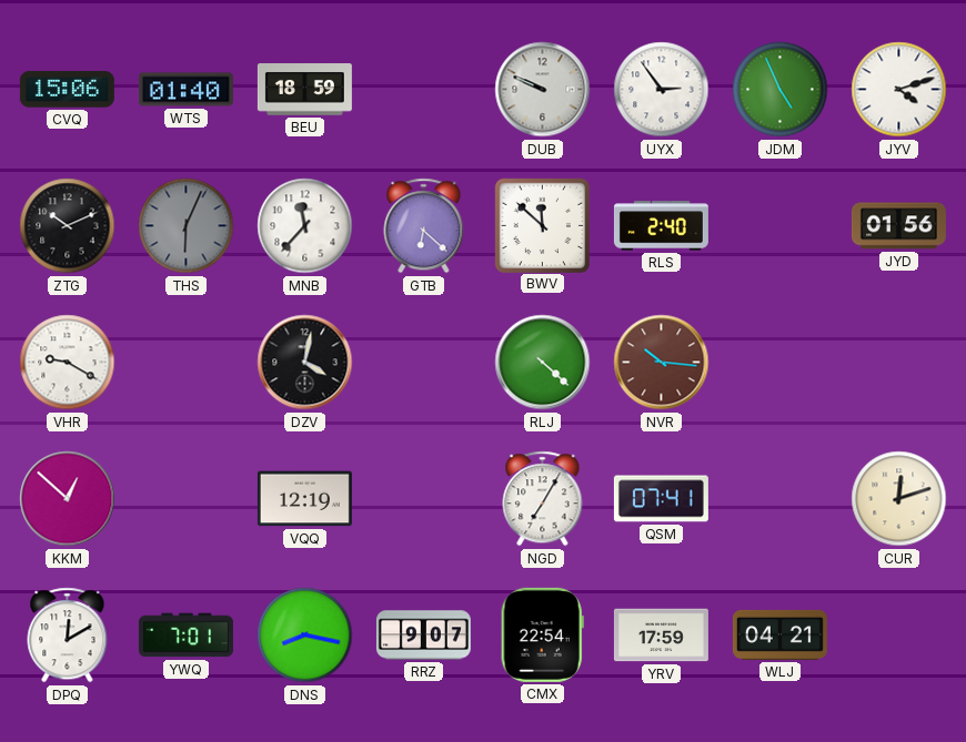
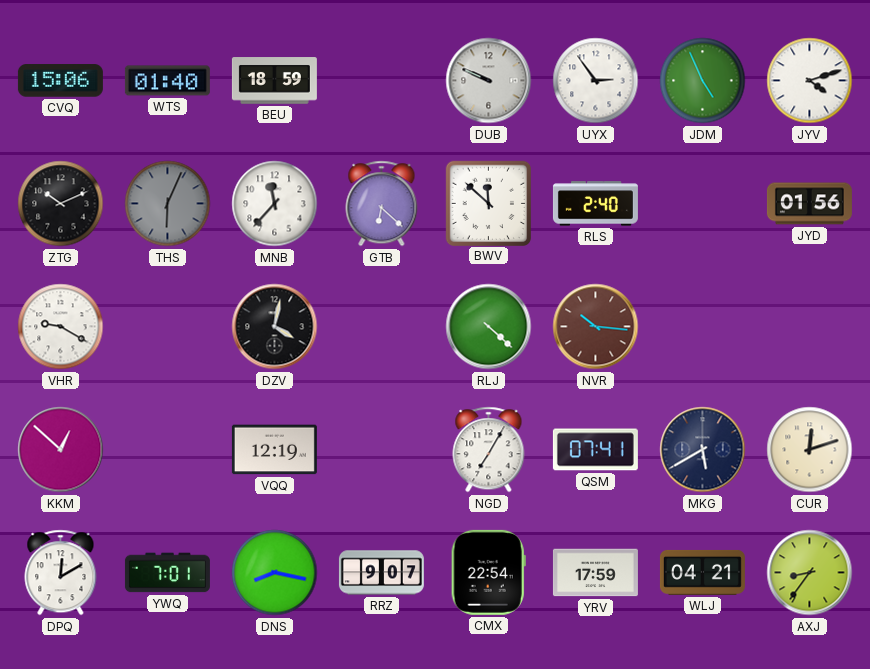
MKG: none -> 5:40 (703, 450)
AXJ: none -> 8:36 (810, 573)
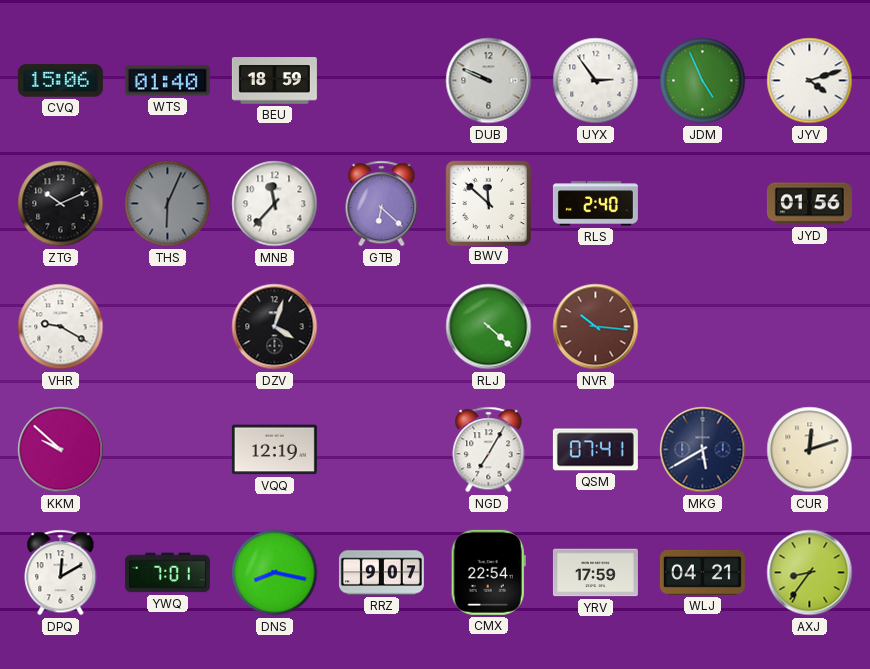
DZV: 4:02 -> 4:03 (275, 327)
KKM: 12:52 -> 9:52 (61, 450)
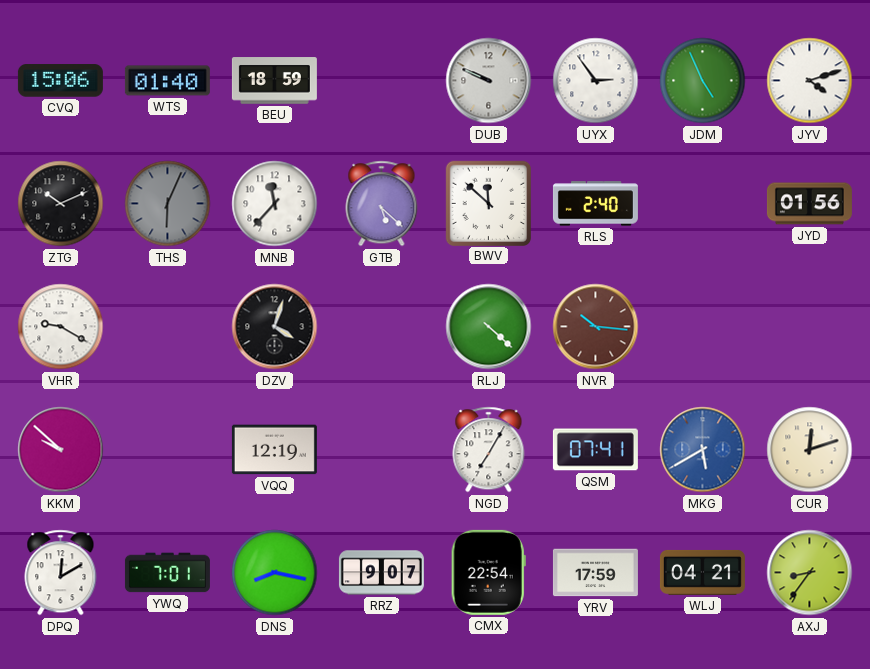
GTB: 6:22 -> 5:22 (382, 204)
MKG dial: navy -> blue (703, 450)
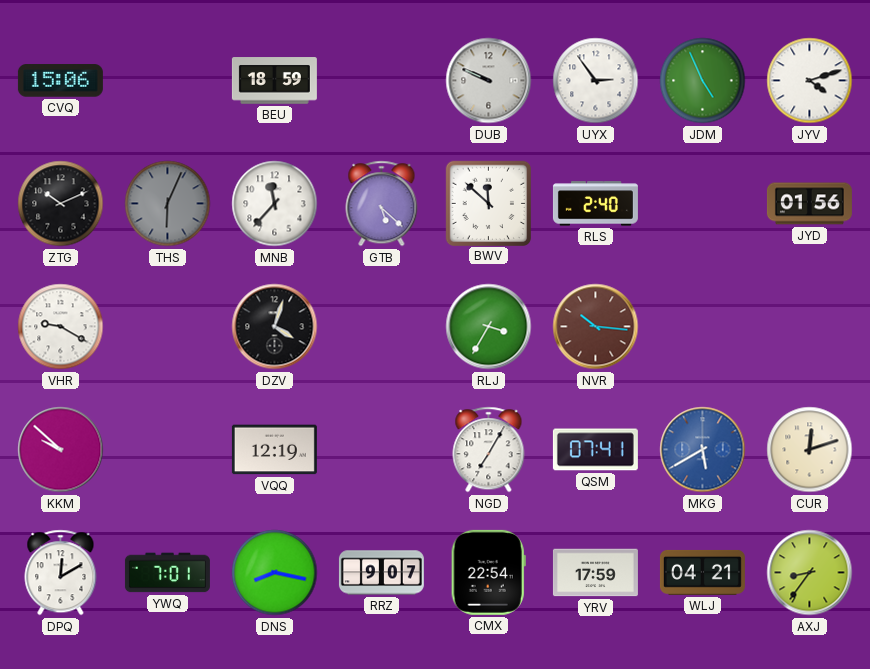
WTS: 01:40 -> none (167, 81)
RLJ: 4:22 -> 3:35 (489, 327)
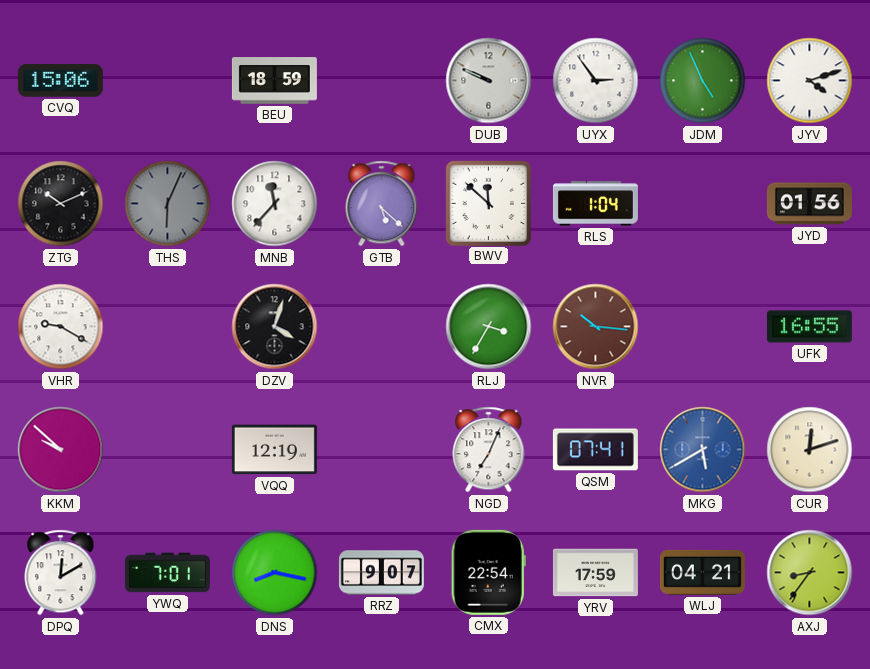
RLS: 2:40 -> 1:04 (595, 204)
UFK: none -> 16:55 (809, 327)
NGD: 7:05 -> 7:04 (489, 450)
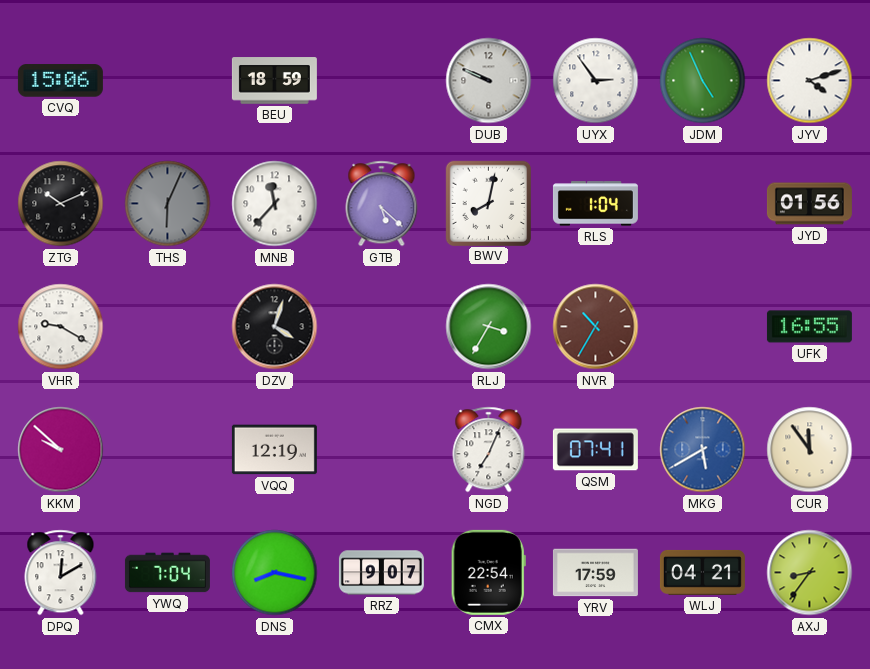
BWV: 11:52 -> 8:02 (488, 203)
NVR: 10:16 -> 10:35 (596, 327)
CUR: 12:12 -> 11:54 (810, 450)
YWQ: 7:01 -> 7:04 (167, 573)
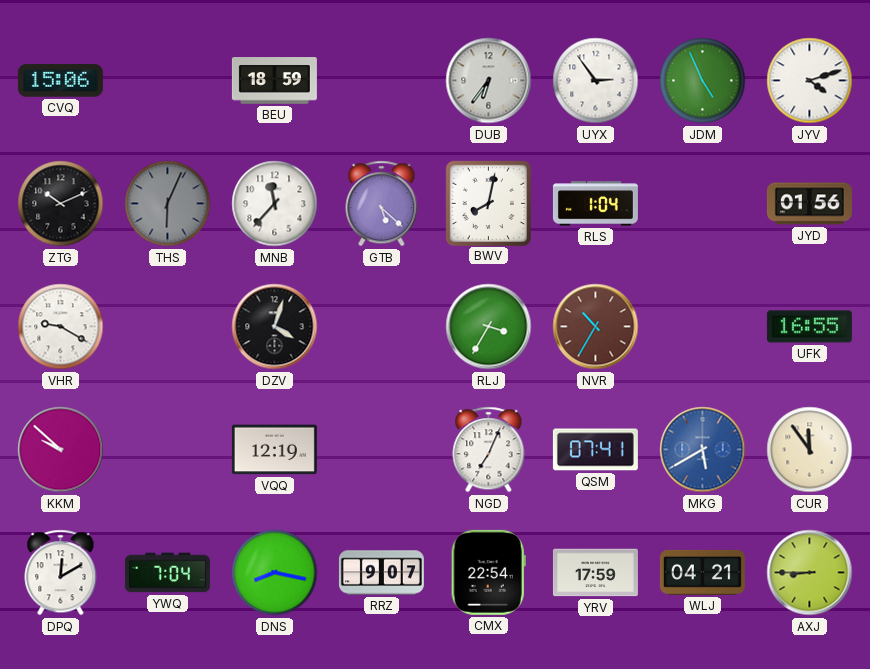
DUB: 9:49 -> 6:36 (489, 81)
AXJ: 8:36 -> 8:45 (810, 573)
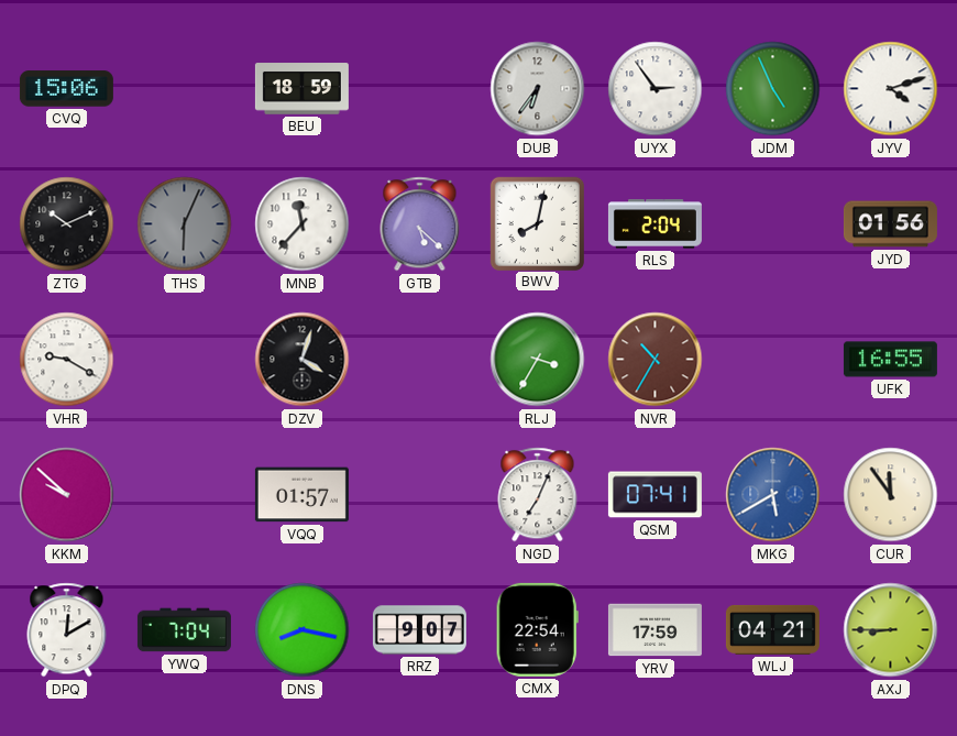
RLS: 1:04 -> 2:04 (654, 224)
VQQ: 12:19 -> 01:57 (301, 495)
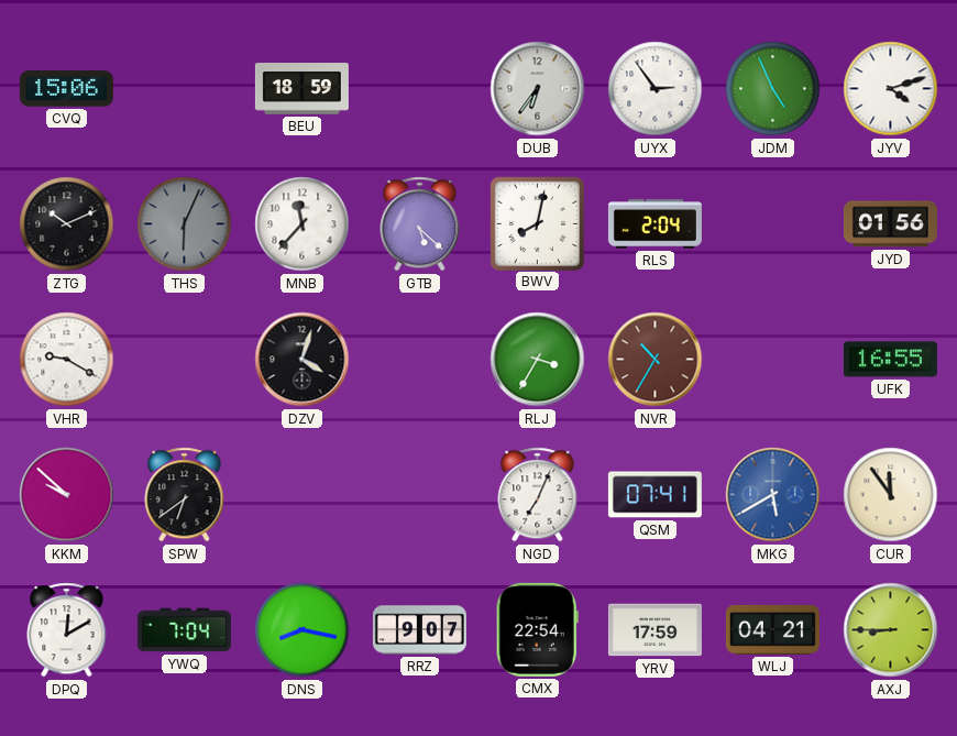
SPW: none -> 6:39 (185, 495)
VQQ: 01:57 -> none (301, 495)
